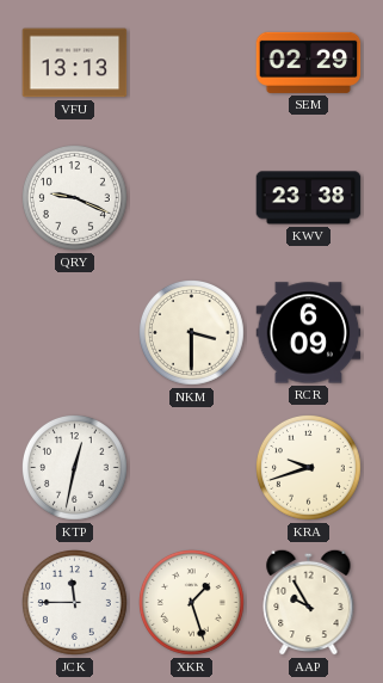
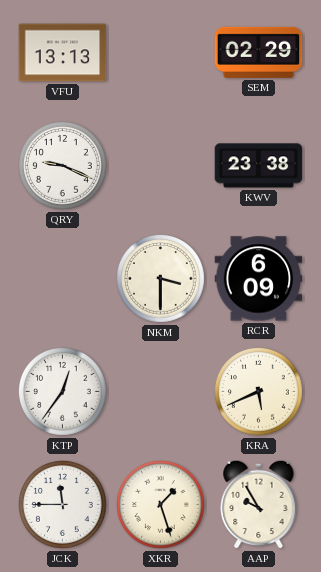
KTP: 12:32 -> 12:36 (63, 392)
KRA: 9:42 -> 5:41 (259, 392)
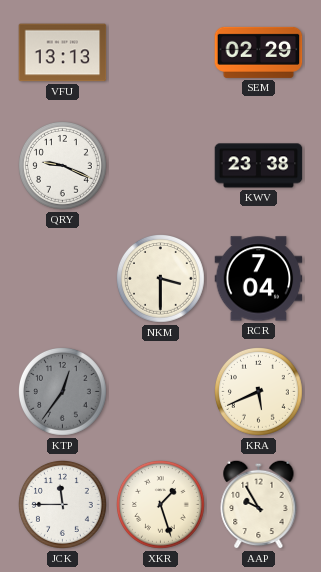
RCR: 6:09 -> 7:04 (259, 279)
KTP dial: white -> grey (63, 392)
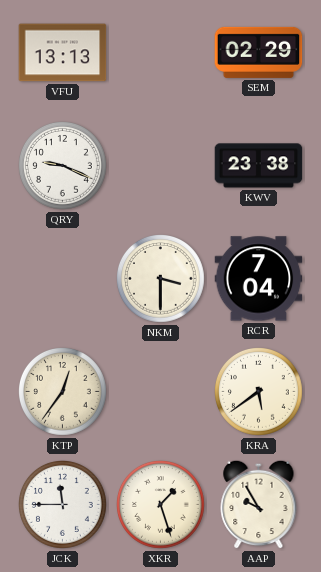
KTP dial: grey -> cream (63, 392)
KRA: 5:41 -> 5:39 (259, 392)
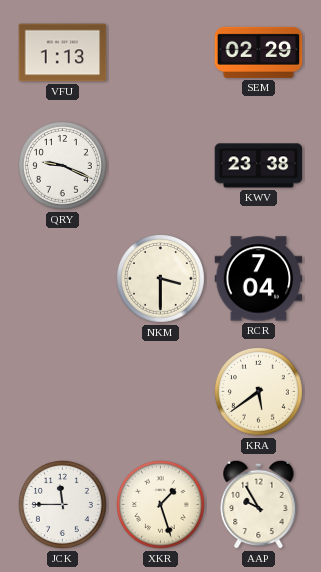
VFU: 13:13 -> 1:13 (63, 53)
KTP: 12:36 -> none (63, 392)
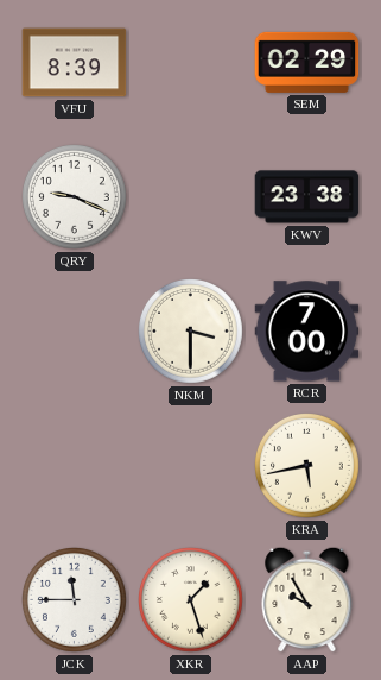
VFU: 1:13 -> 8:39 (75, 63)
RCR: 7:04 -> 7:00 (307, 332)
KRA: 5:39 -> 5:43 (307, 466)
